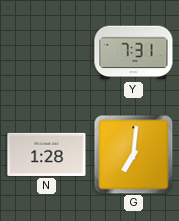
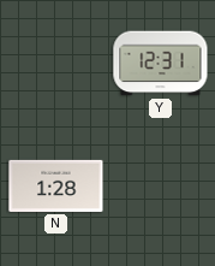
Y: 7:31 -> 12:31 (161, 64)
G: 7:01 -> none (133, 154)
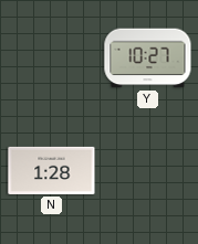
Y: 12:31 -> 10:27 (148, 59)
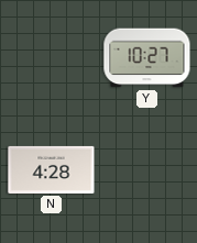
N: 1:28 -> 4:28 (52, 169)
